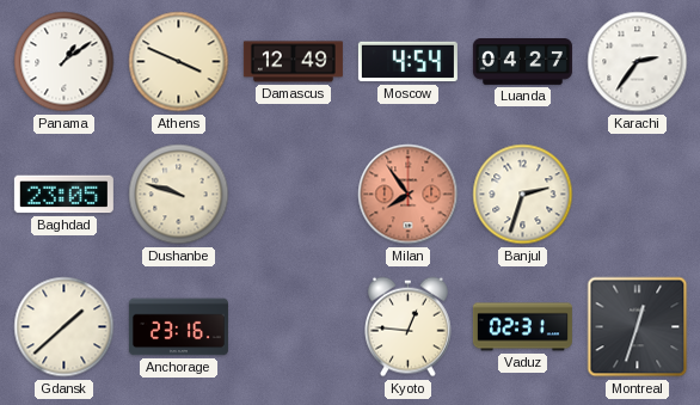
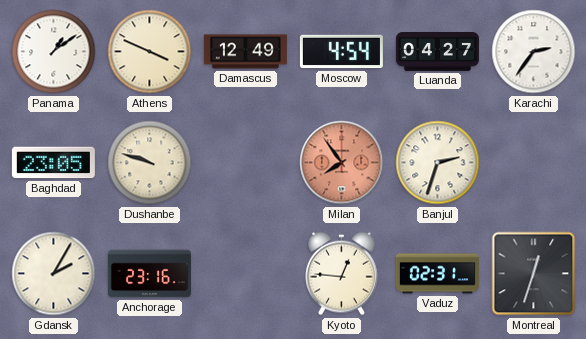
Gdansk: 1:38 -> 2:05 (54, 274)
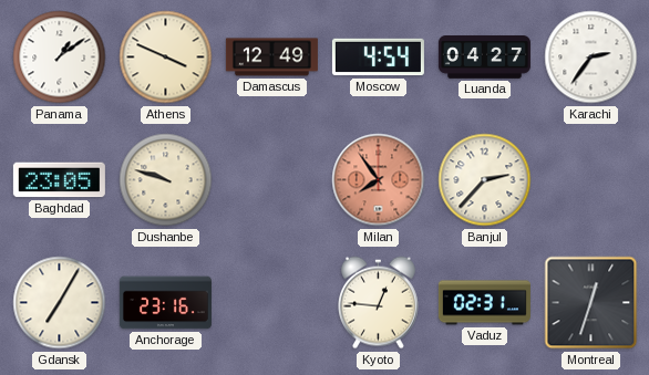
Banjul: 2:33 -> 2:37 (485, 180)
Gdansk: 2:05 -> 7:05 (60, 303)
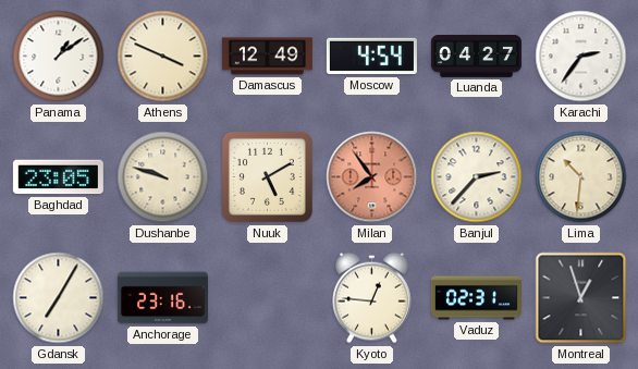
Nuuk: none -> 5:10 (267, 176)
Lima: none -> 10:31 (581, 177)
Montreal: 12:33 -> 12:57 (581, 298)
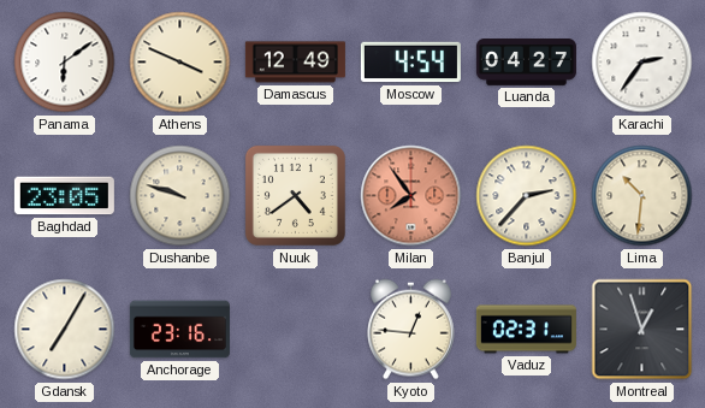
Panama: 1:09 -> 6:09 (65, 63)
Nuuk: 5:10 -> 4:39 (295, 195)
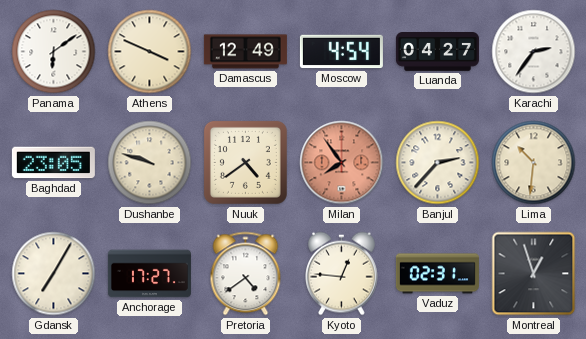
Anchorage: 23:16 -> 17:27 (149, 274)
Pretoria: none -> 4:39 (246, 274)
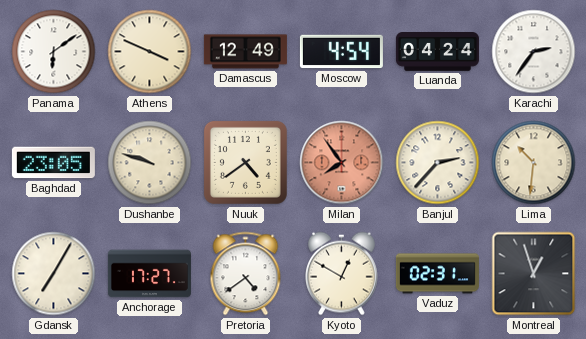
Luanda: 04:27 -> 04:24 (437, 52)
Kyoto: 12:46 -> 12:50 (342, 274)
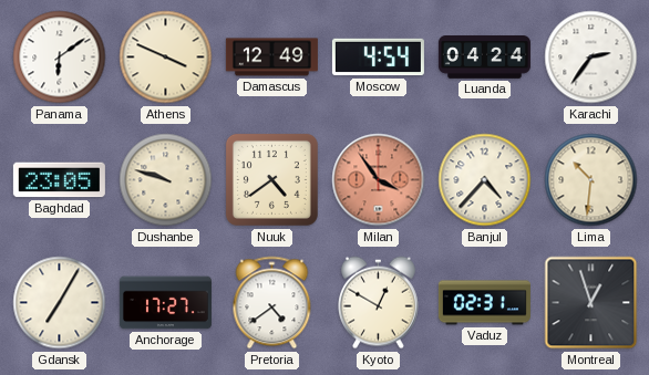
Milan: 7:54 -> 3:54 (379, 180)
Banjul: 2:37 -> 4:37 (485, 180)
